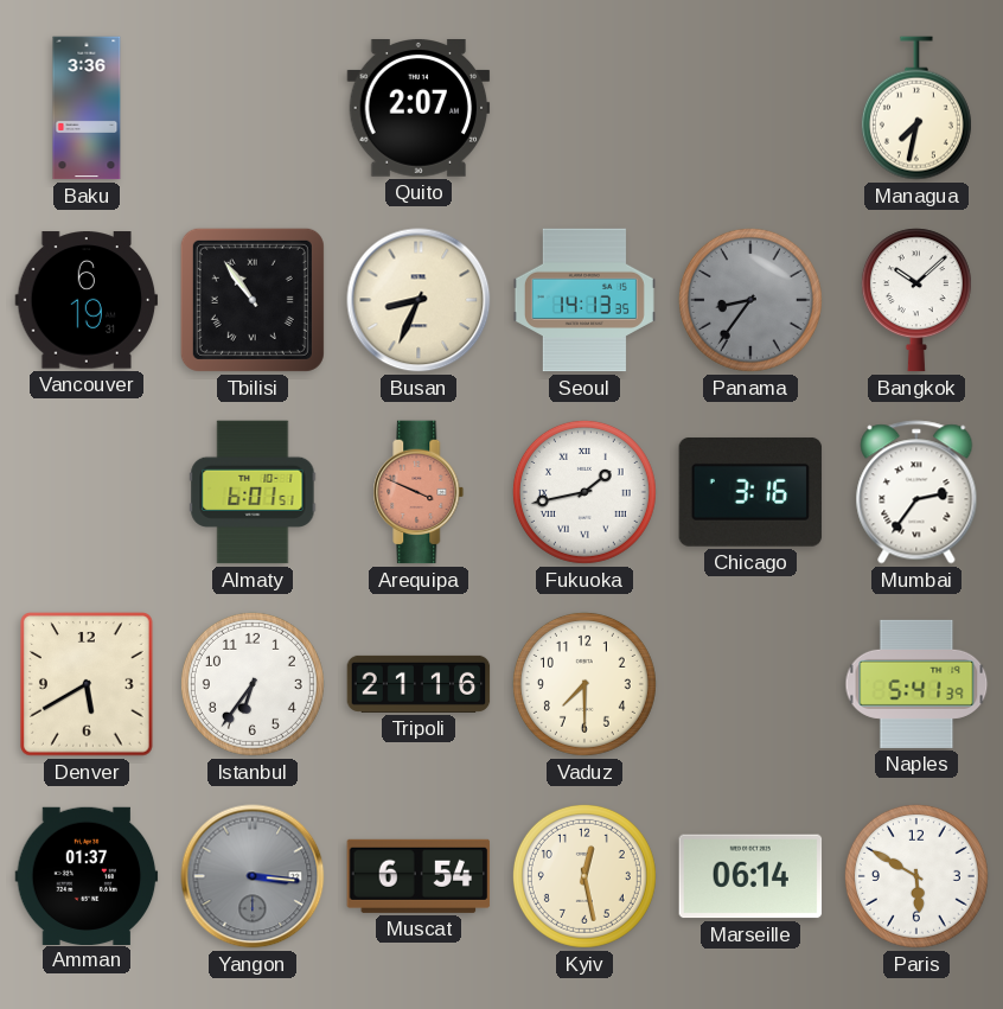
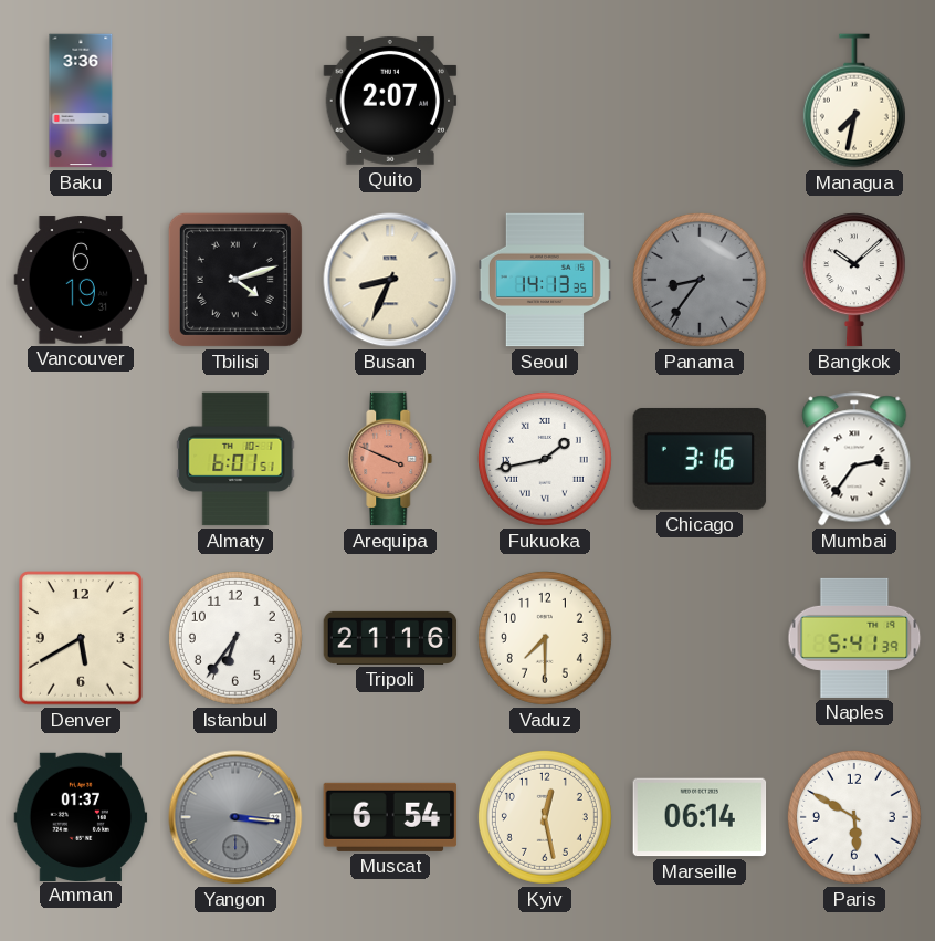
Tbilisi: 10:54 -> 4:12 (235, 280)
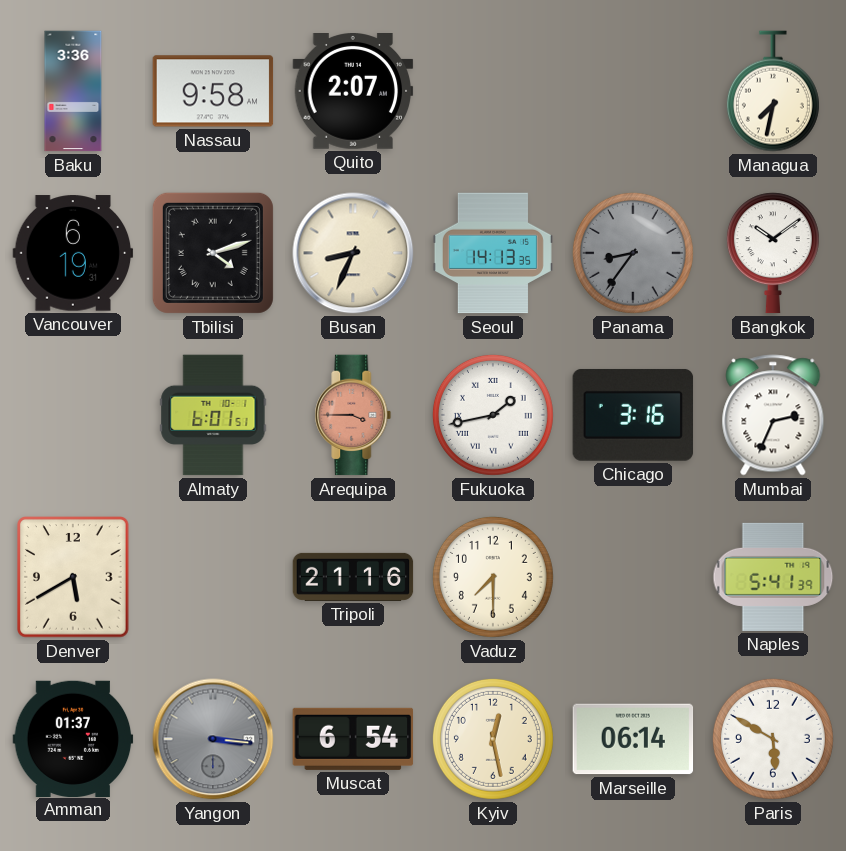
Nassau: none -> 9:58 (213, 91)
Bangkok: 10:08 -> 10:09 (773, 253)
Arequipa: 3:49 -> 3:45 (353, 415)
Mumbai: 2:36 -> 2:34 (773, 415)
Istanbul: 6:36 -> none (235, 638)
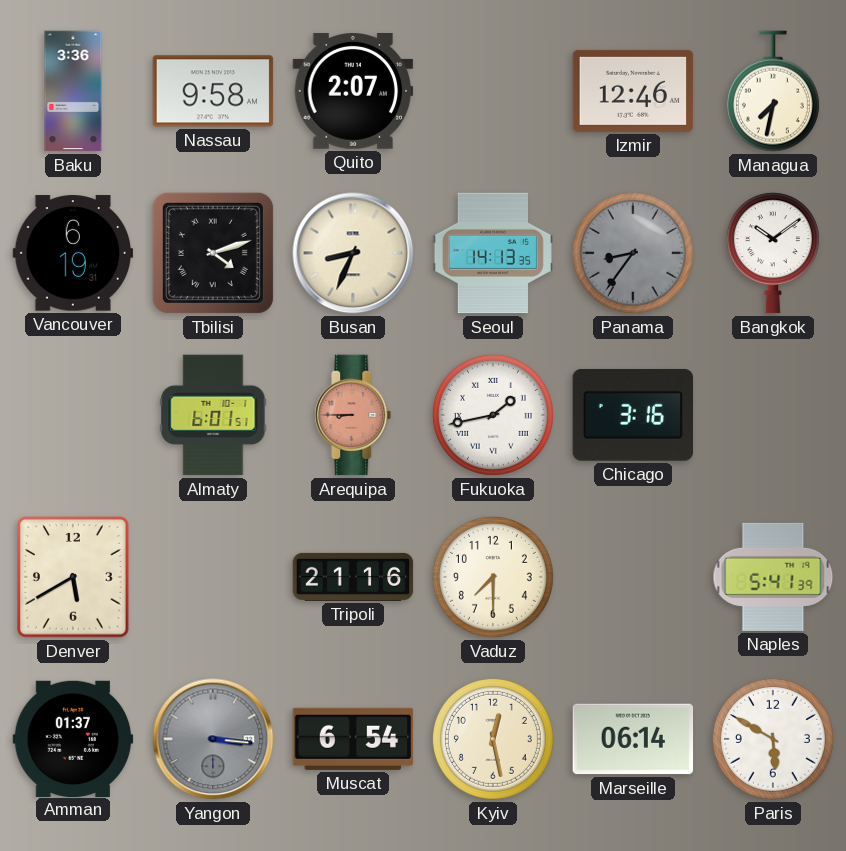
Izmir: none -> 12:46 (633, 91)
Arequipa: 3:45 -> 8:45 (353, 415)
Mumbai: 2:34 -> none (773, 415)
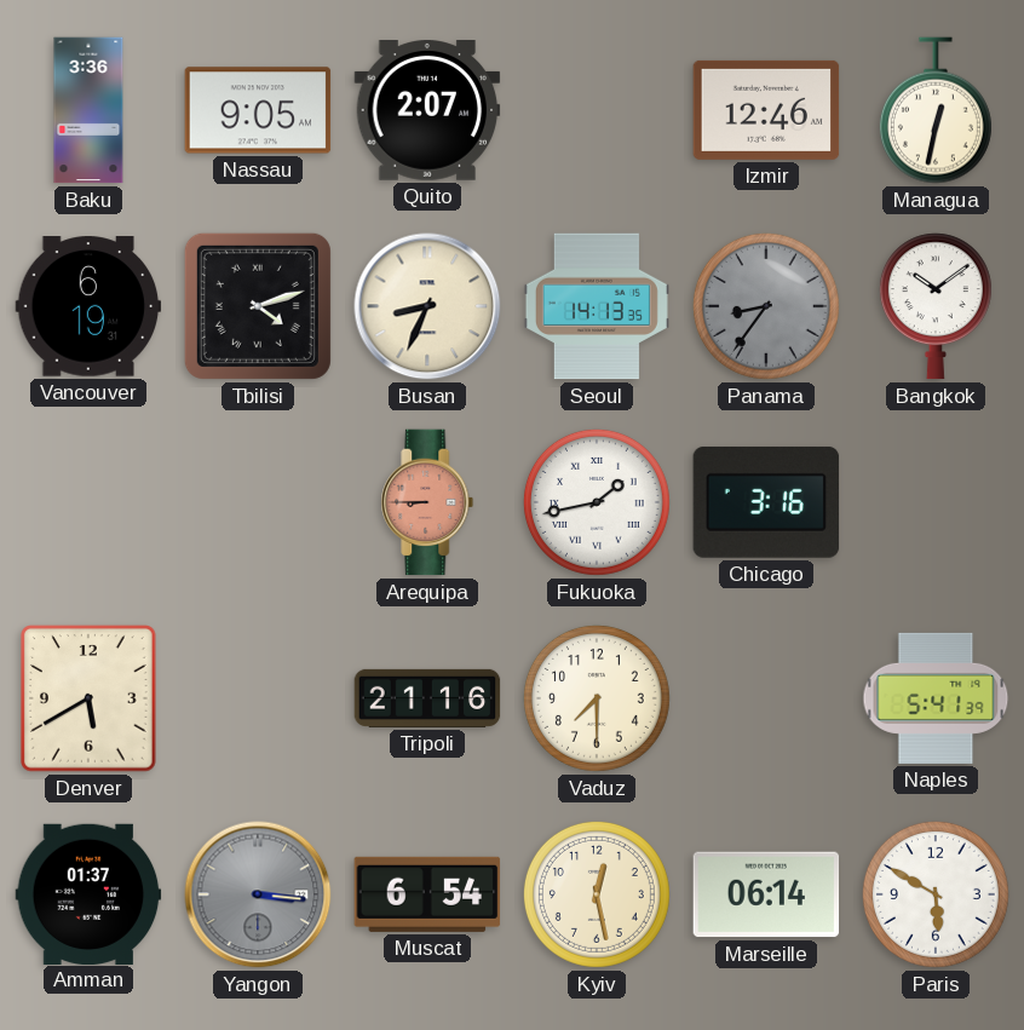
Nassau: 9:58 -> 9:05 (258, 110)
Managua: 7:32 -> 12:32 (936, 110)
Almaty: 6:01 -> none (213, 415)
